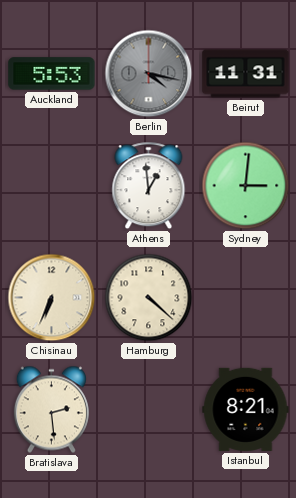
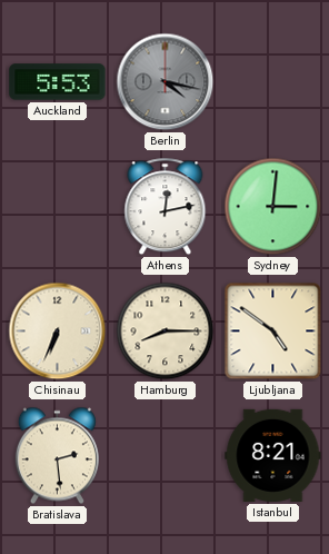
Beirut: 11:31 -> none (246, 74)
Athens: 12:59 -> 12:13 (166, 207)
Hamburg: 4:22 -> 8:15 (166, 332)
Ljubljana: none -> 4:51 (273, 332)
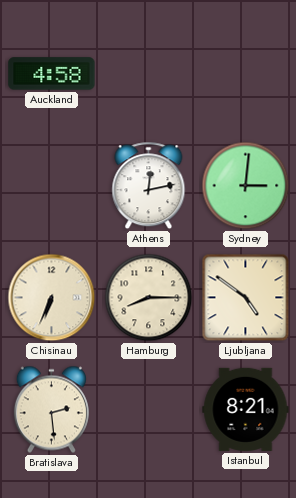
Auckland: 5:53 -> 4:58 (52, 74)
Berlin: 4:17 -> none (166, 82)
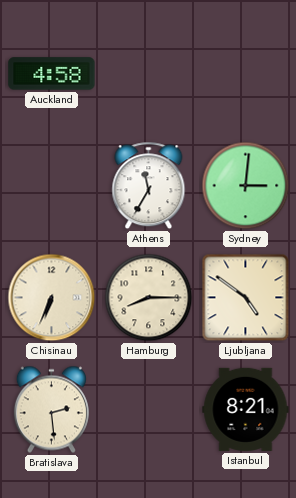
Athens: 12:13 -> 11:35 (149, 186)
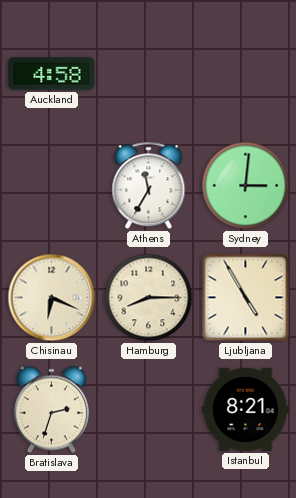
Chisinau: 6:34 -> 6:19 (52, 298)
Ljubljana: 4:51 -> 4:55 (246, 298)
Bratislava: 2:29 -> 2:33 (51, 410)
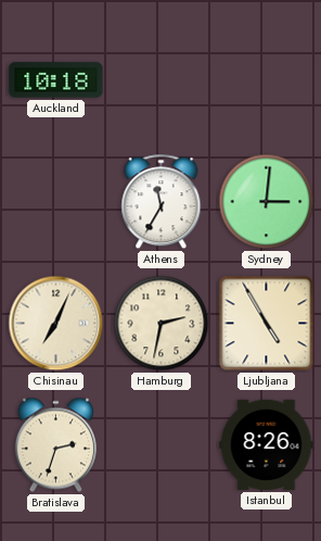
Auckland: 4:58 -> 10:18 (56, 80)
Chisinau: 6:19 -> 7:04 (56, 324)
Hamburg: 8:15 -> 2:32 (162, 324)
Istanbul: 8:21 -> 8:26 (267, 444)
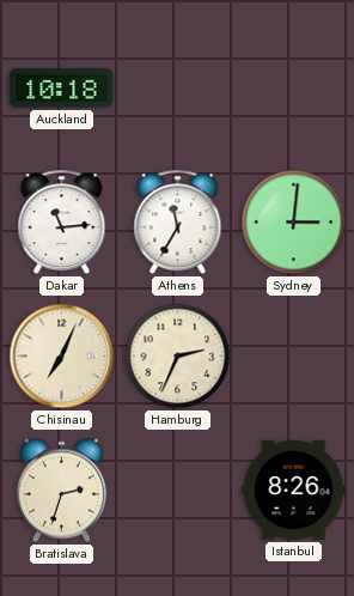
Dakar: none -> 11:14 (62, 223)
Hamburg: 2:32 -> 2:34 (178, 357)
Ljubljana: 4:55 -> none (267, 324)
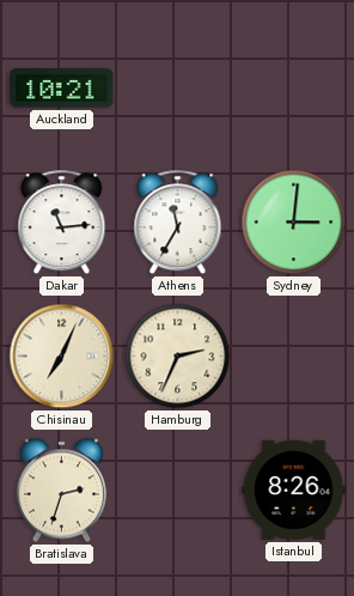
Auckland: 10:18 -> 10:21 (62, 89)
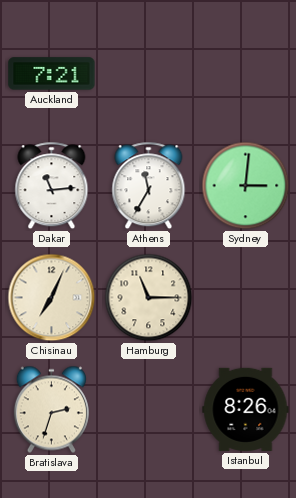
Auckland: 10:21 -> 7:21 (52, 74)
Hamburg: 2:34 -> 11:15 (149, 298)
